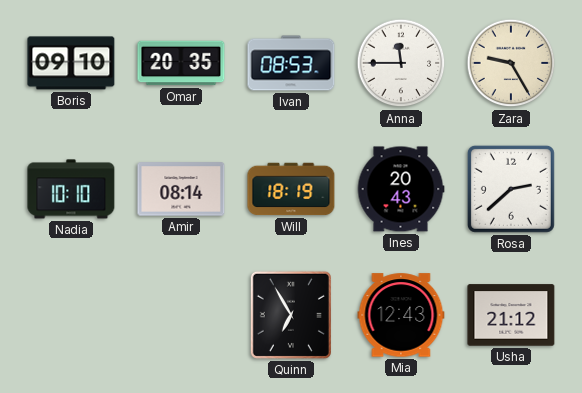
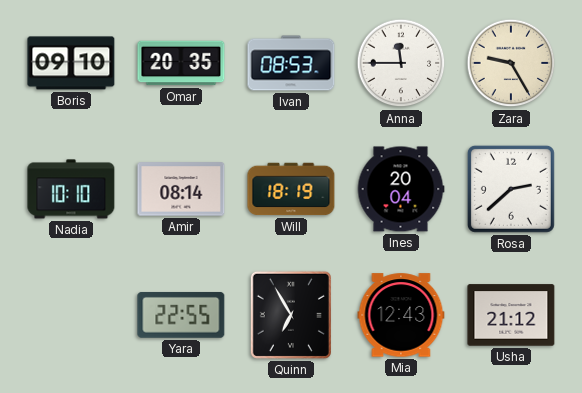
Ines: 20:43 -> 20:04 (401, 189)
Yara: none -> 22:55 (181, 315)
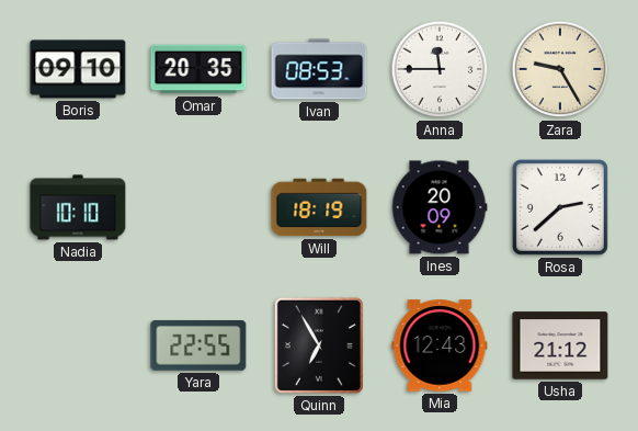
Amir: 08:14 -> none (181, 189)
Ines: 20:04 -> 20:09 (440, 207)
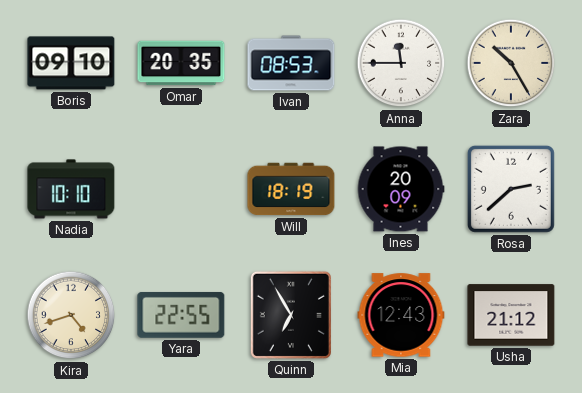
Zara: 9:25 -> 10:25 (511, 63)
Kira: none -> 4:42 (71, 315)
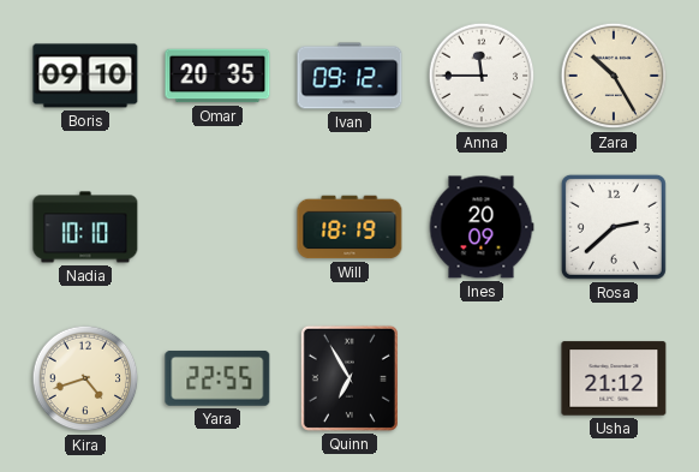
Ivan: 08:53 -> 09:12 (349, 76)
Mia: 12:43 -> none (401, 315)
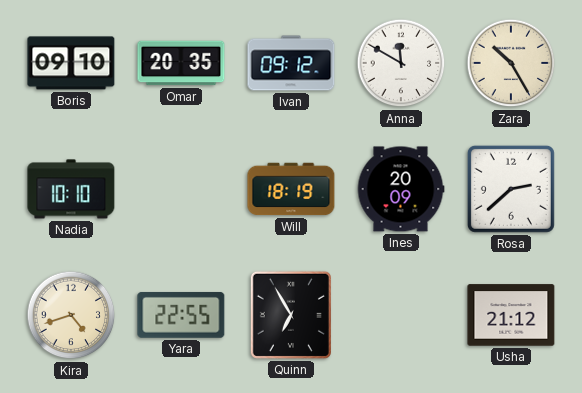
Anna: 11:45 -> 11:50 (401, 63)
